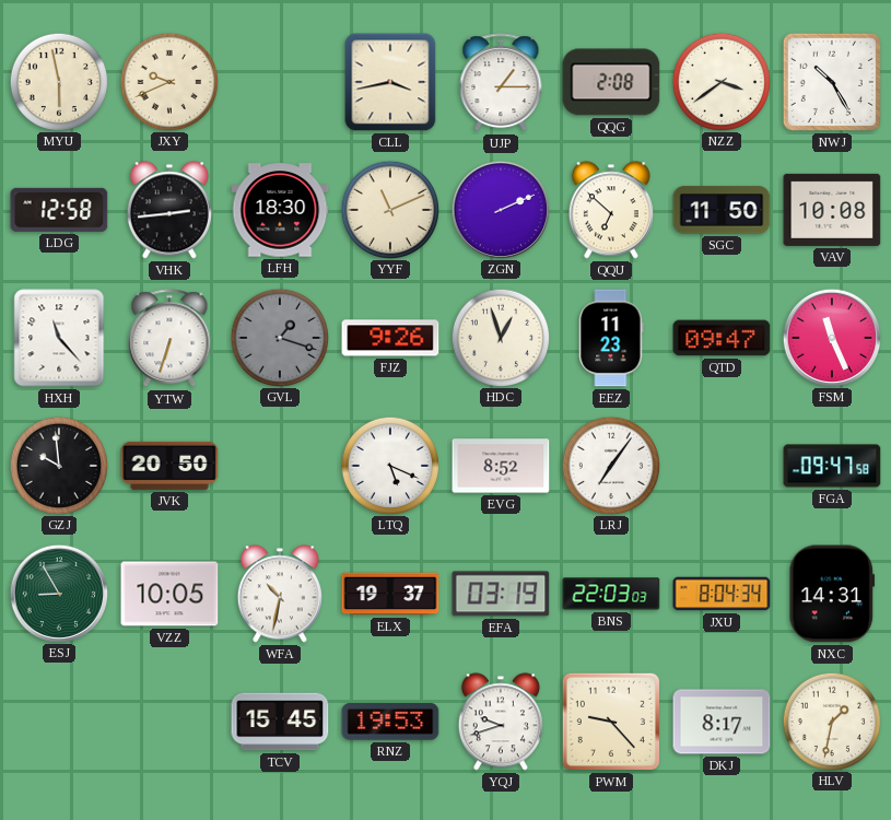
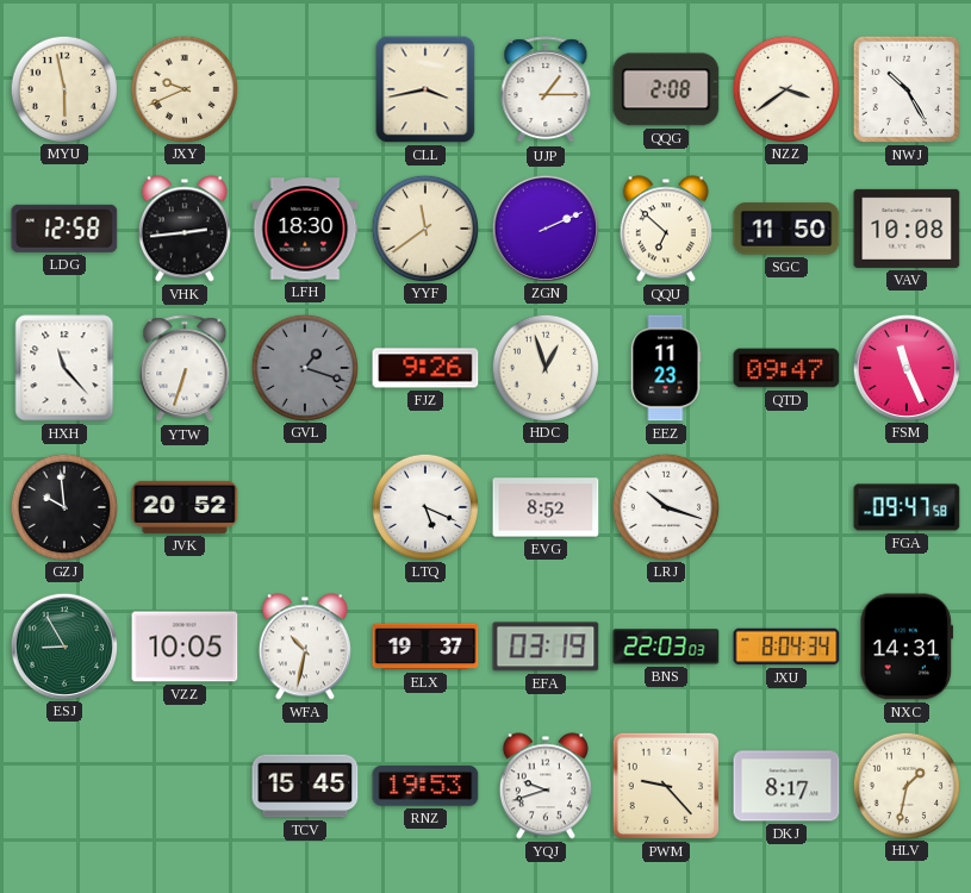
YYF: 11:11 -> 11:39 (424, 227)
JVK: 20:50 -> 20:52 (185, 507)
LRJ: 7:06 -> 10:18 (665, 506)
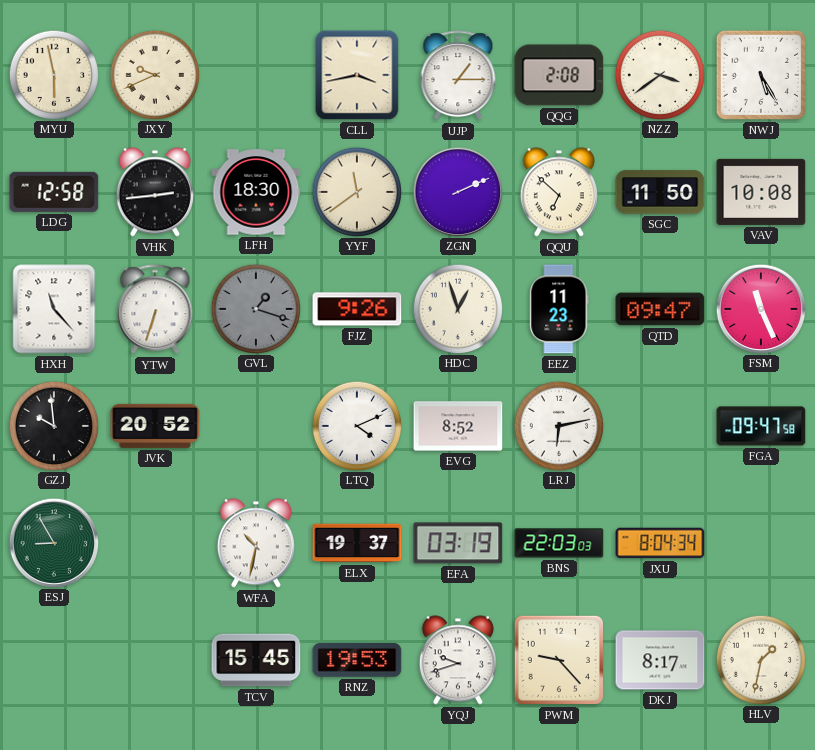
NWJ: 10:25 -> 5:25 (761, 75)
LTQ: 5:19 -> 4:11 (356, 425)
LRJ: 10:18 -> 6:13 (558, 425)
VZZ: 10:05 -> none (185, 647)
NXC: 14:31 -> none (907, 647)
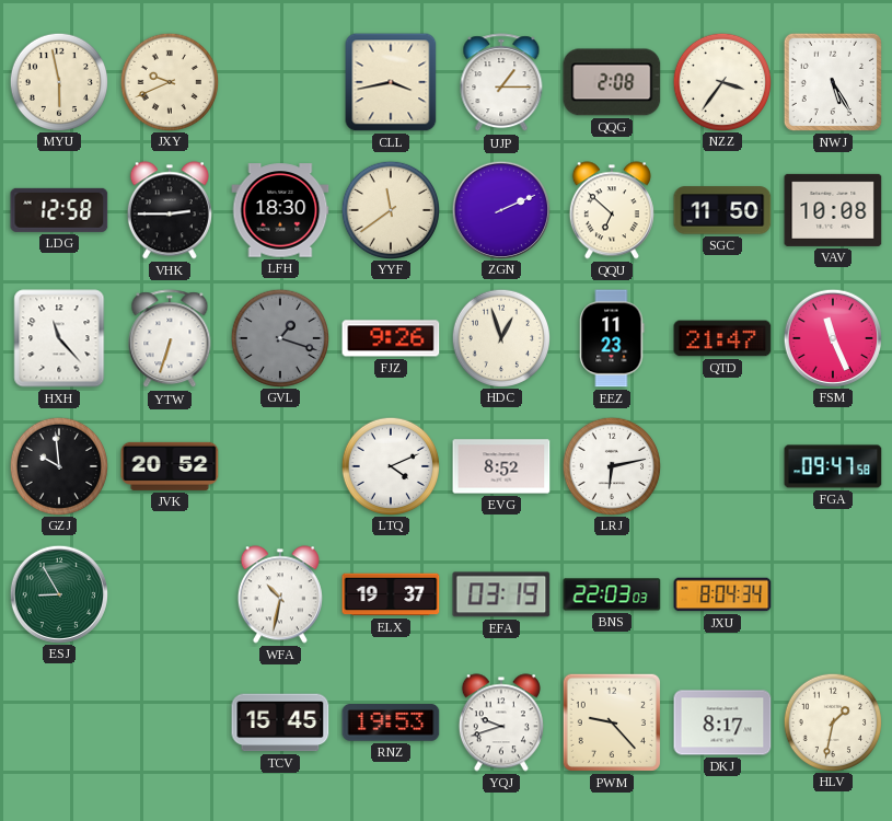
NZZ: 3:39 -> 3:36 (721, 81)
VHK: 2:44 -> 2:45 (170, 210)
QTD: 09:47 -> 21:47 (722, 338)
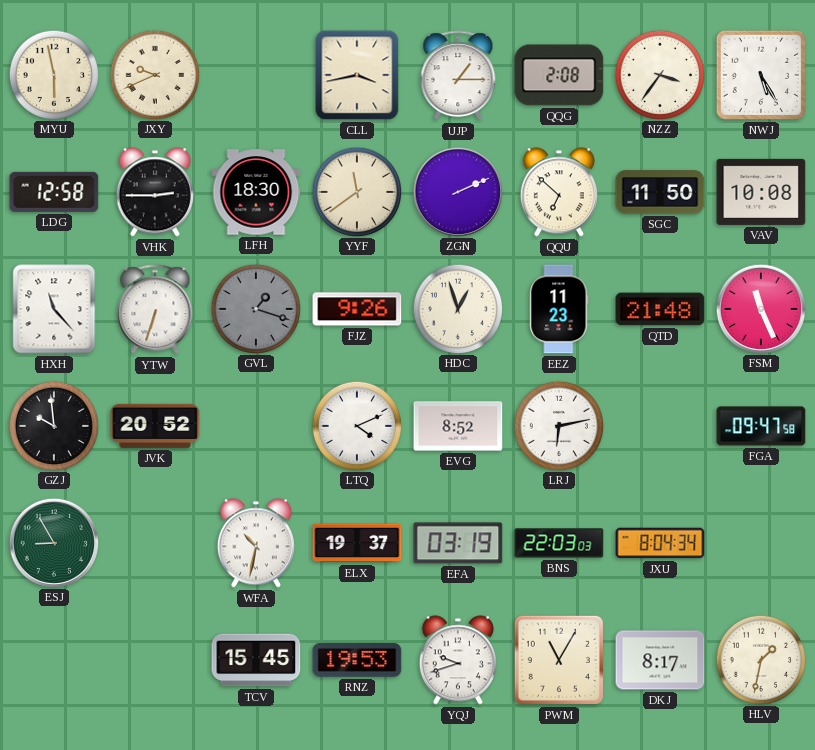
QTD: 21:47 -> 21:48 (660, 309)
PWM: 9:23 -> 11:05 (559, 660)
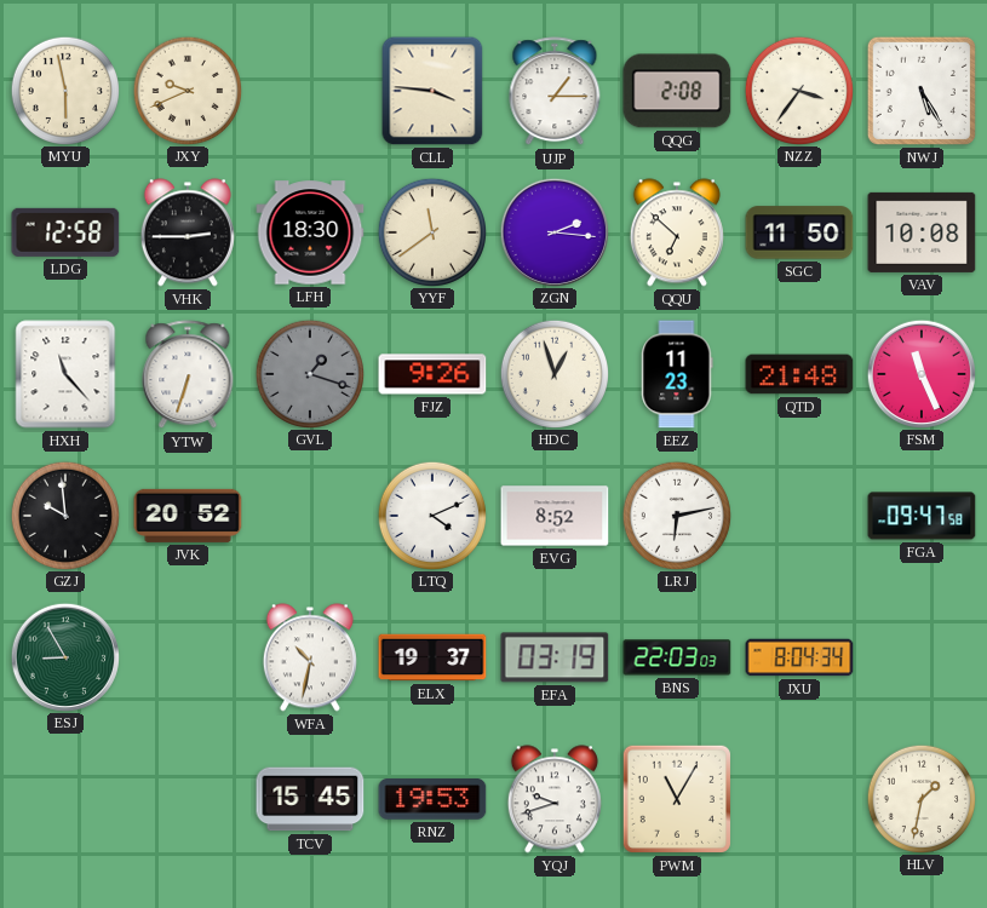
CLL: 3:43 -> 3:46 (432, 91)
ZGN: 2:11 -> 2:16 (553, 231)
DKJ: 8:17 -> none (660, 660)
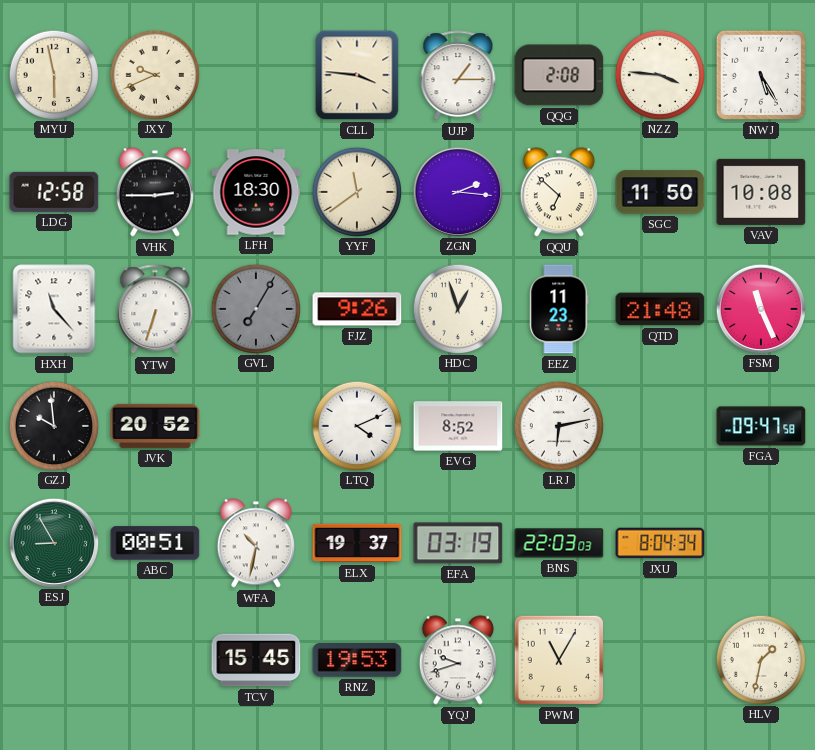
NZZ: 3:36 -> 3:46 (659, 74)
GVL: 1:18 -> 7:05 (255, 308)
ABC: none -> 00:51 (155, 543)
